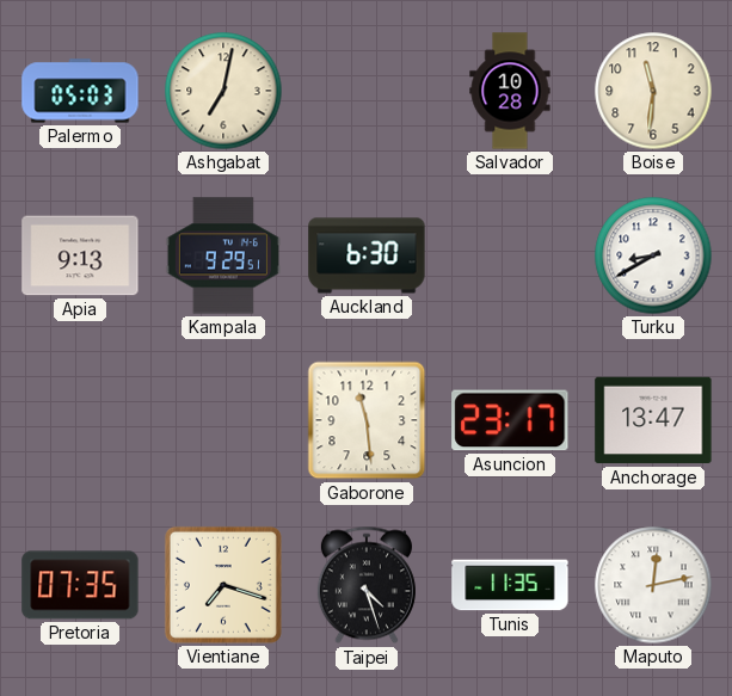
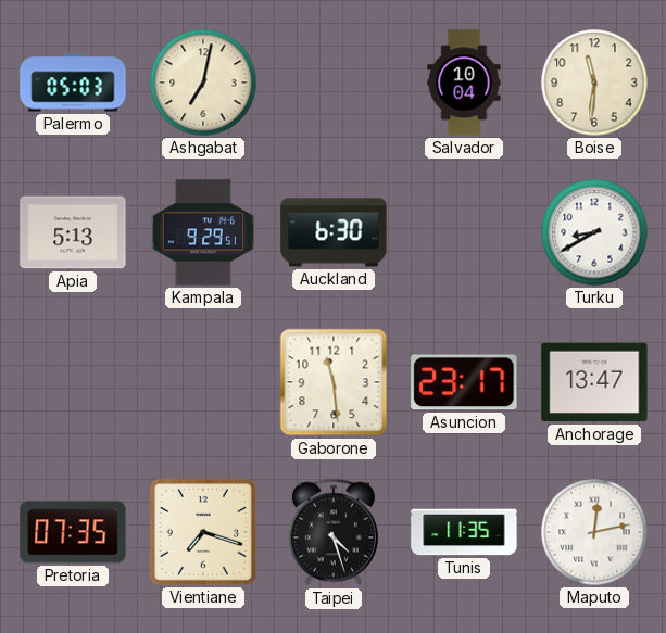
Salvador: 10:28 -> 10:04 (464, 83)
Apia: 9:13 -> 5:13 (73, 232)
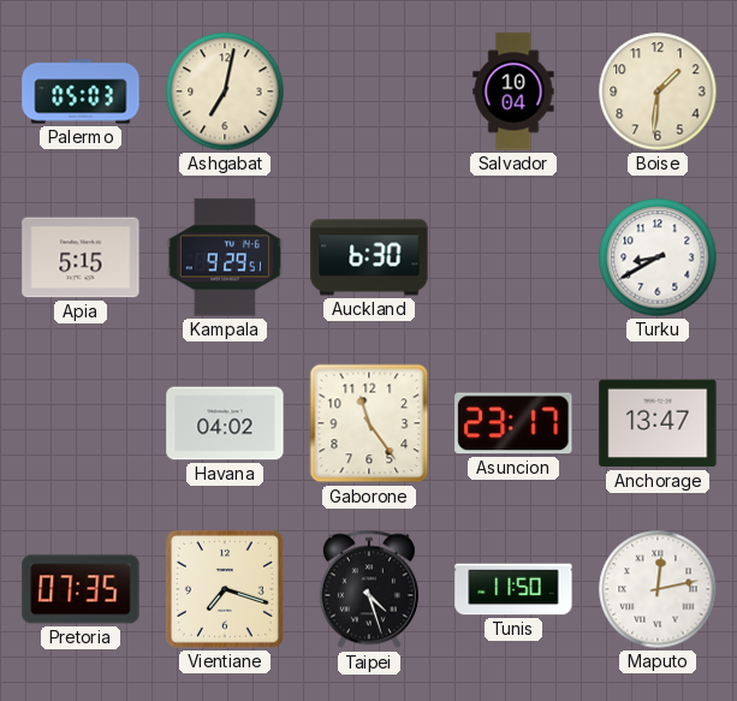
Boise: 11:31 -> 1:31 (658, 91)
Apia: 5:13 -> 5:15 (81, 257)
Havana: none -> 04:02 (225, 423)
Gaborone: 11:29 -> 11:24 (369, 423)
Tunis: 11:35 -> 11:50 (513, 589)
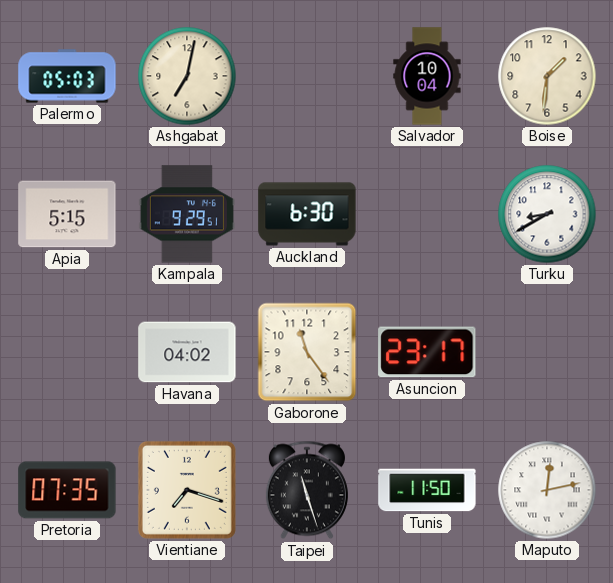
Anchorage: 13:47 -> none (658, 423)
Taipei: 4:27 -> 11:27 (307, 490)
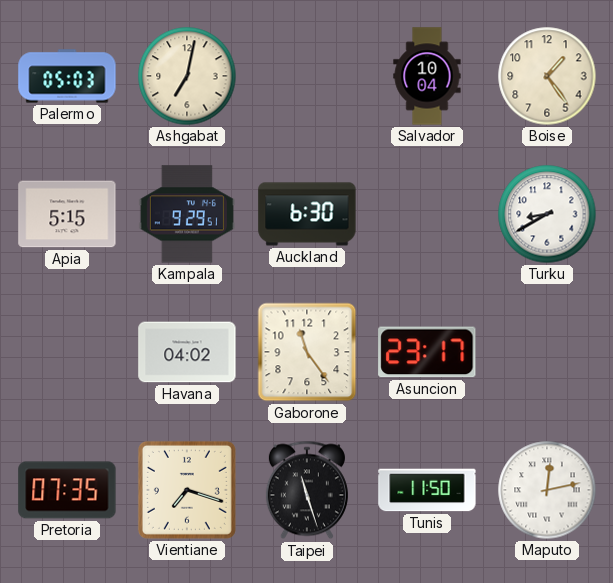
Boise: 1:31 -> 1:24 (547, 76)
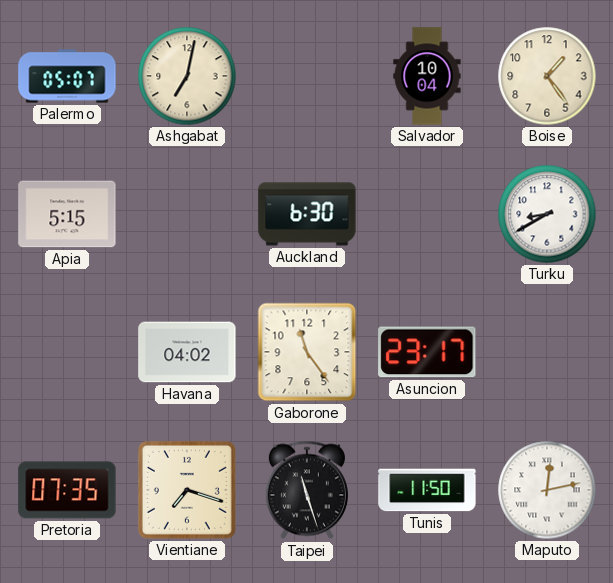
Palermo: 05:03 -> 05:07 (67, 76)
Kampala: 9:29 -> none (187, 214)
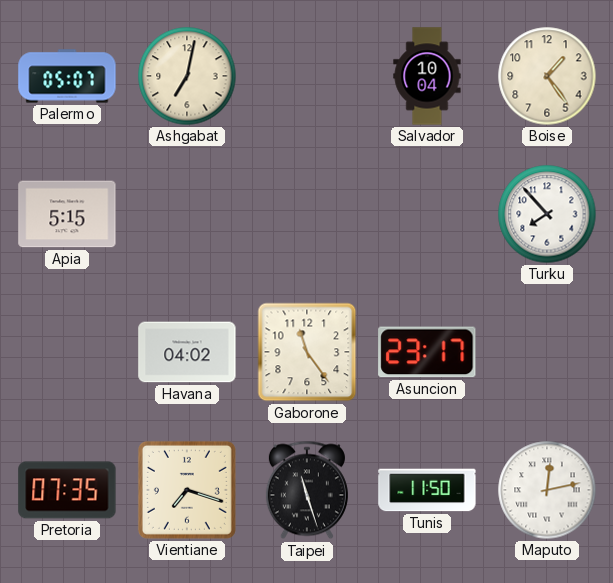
Auckland: 6:30 -> none (307, 214)
Turku: 8:40 -> 7:53 (547, 214)
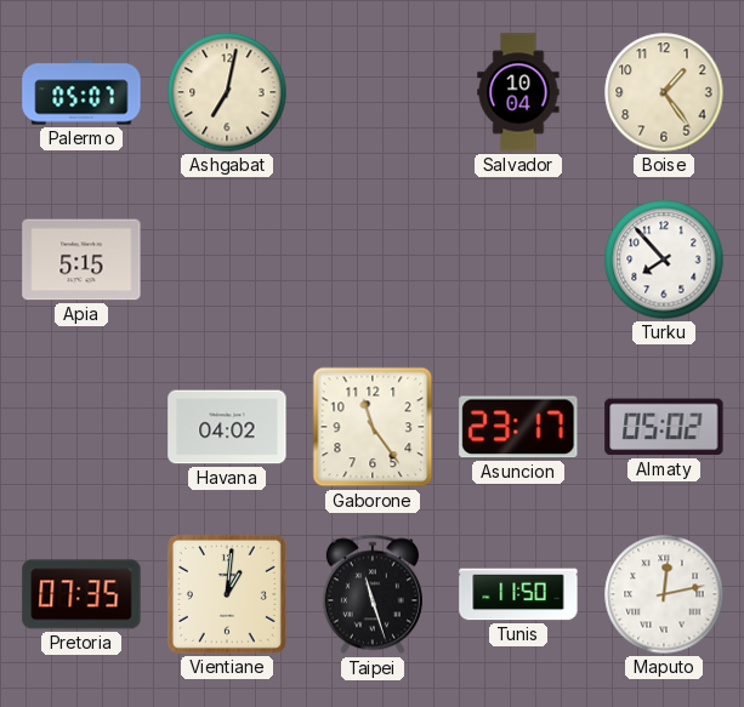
Almaty: none -> 05:02 (664, 427)
Vientiane: 7:18 -> 1:01 (227, 594)
